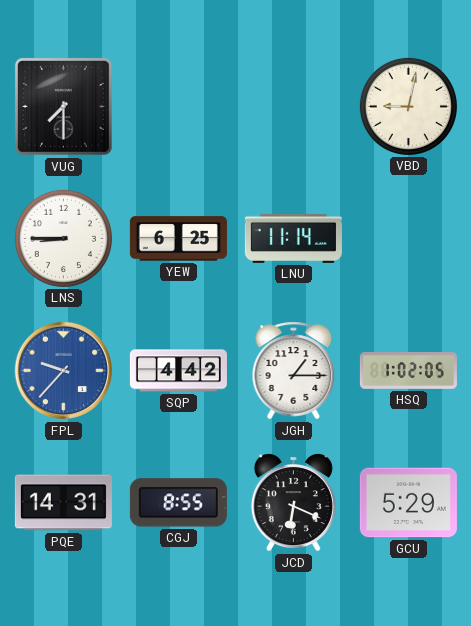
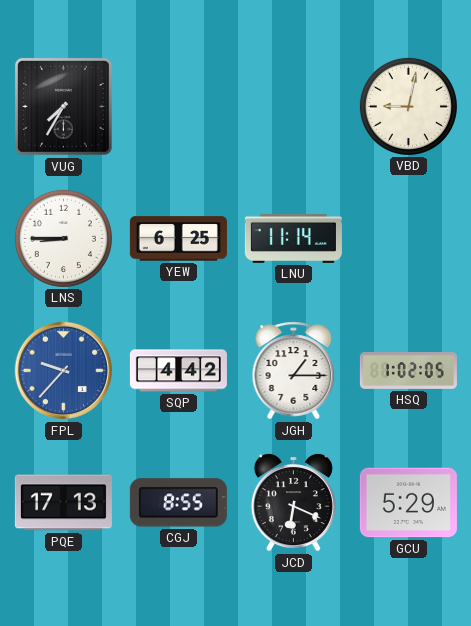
VUG: 7:30 -> 7:35 (63, 106)
PQE: 14:31 -> 17:13 (63, 503)
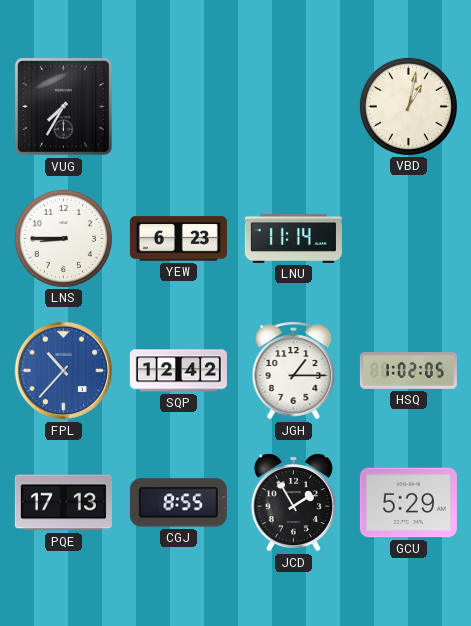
VBD: 9:02 -> 1:02 (408, 106)
YEW: 6:25 -> 6:23 (178, 239)
FPL: 9:37 -> 10:37 (64, 371)
SQP: 4:42 -> 12:42 (178, 371)
JCD: 6:19 -> 1:55 (293, 503)
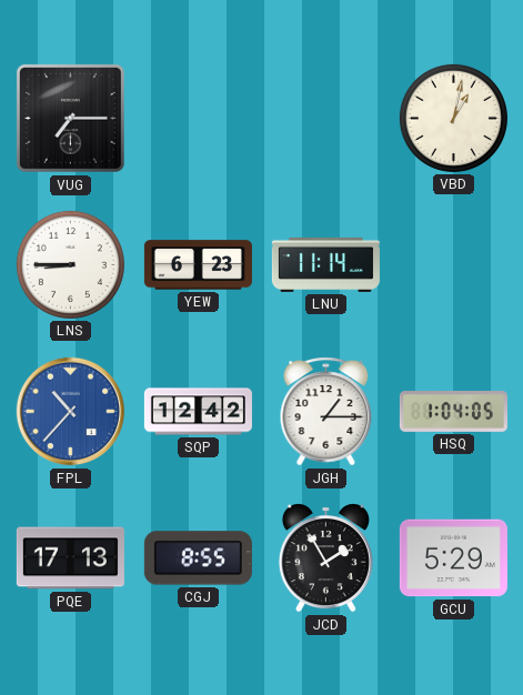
VUG: 7:35 -> 7:15 (70, 118)
HSQ: 1:02 -> 1:04 (453, 412)
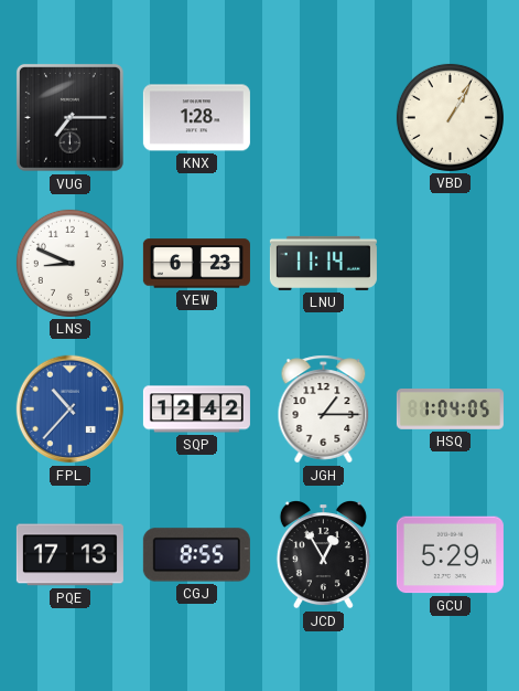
KNX: none -> 1:28 (196, 118)
VBD: 1:02 -> 1:05 (450, 117)
LNS: 8:45 -> 8:49 (69, 263)
JCD: 1:55 -> 12:55 (323, 555)
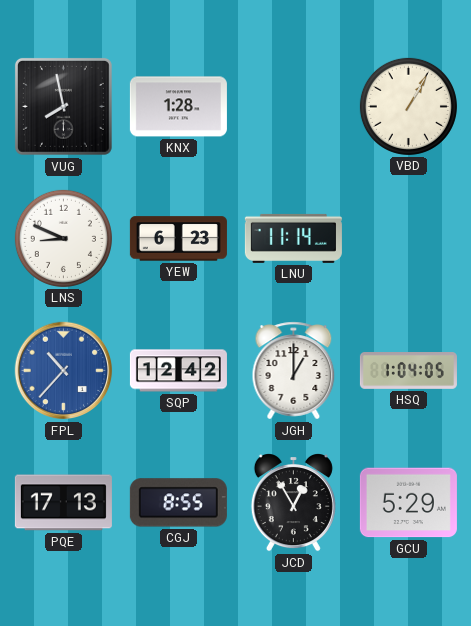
VUG: 7:15 -> 7:58 (63, 106)
JGH: 1:15 -> 1:00 (294, 371)
